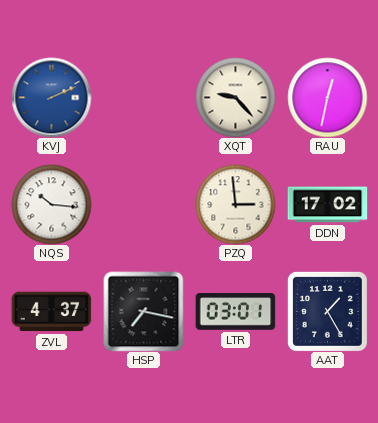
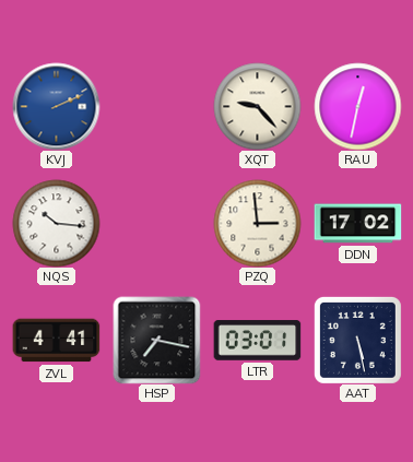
ZVL: 4:37 -> 4:41 (56, 341)
AAT: 1:25 -> 5:28 (357, 340)
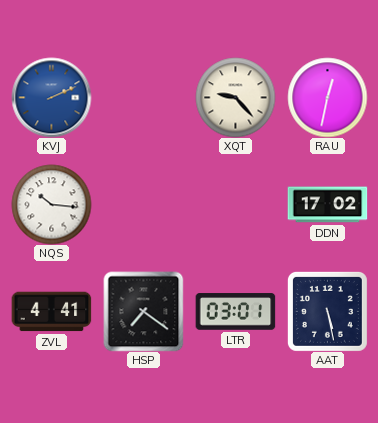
PZQ: 2:59 -> none (257, 223)
HSP: 7:17 -> 7:21 (143, 311)
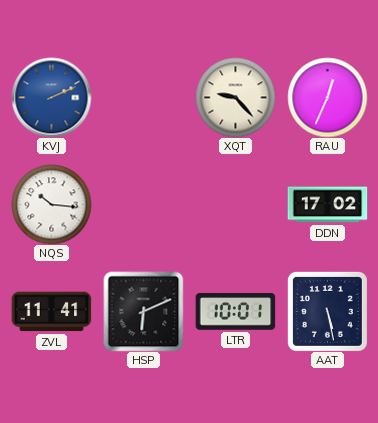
RAU: 12:32 -> 12:34 (327, 97)
ZVL: 4:41 -> 11:41 (51, 312)
HSP: 7:21 -> 6:11 (143, 311)
LTR: 03:01 -> 10:01 (235, 312)
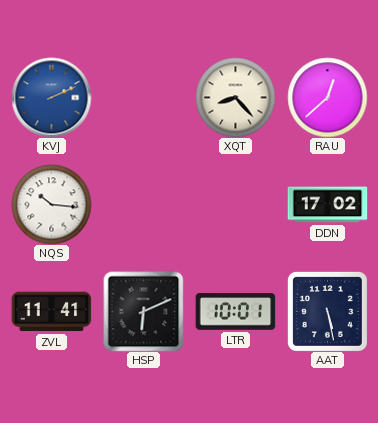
XQT: 9:23 -> 8:23 (235, 97)
RAU: 12:34 -> 12:38 (327, 97)
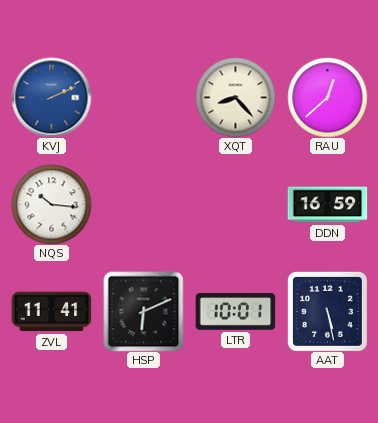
DDN: 17:02 -> 16:59 (327, 205)
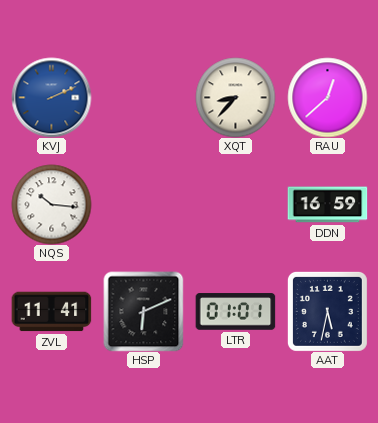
XQT: 8:23 -> 8:37 (235, 97)
LTR: 10:01 -> 01:01 (235, 312)
AAT: 5:28 -> 5:32 (327, 311)
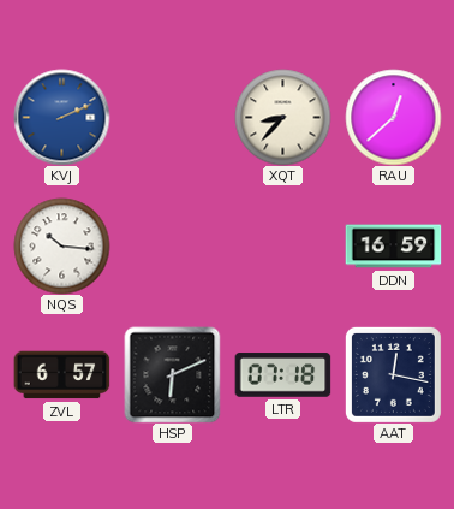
ZVL: 11:41 -> 6:57 (61, 375)
LTR: 01:01 -> 07:18 (282, 375)
AAT: 5:32 -> 12:17 (393, 374)
